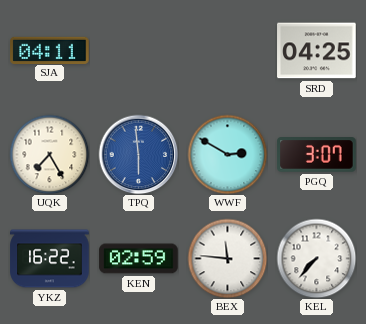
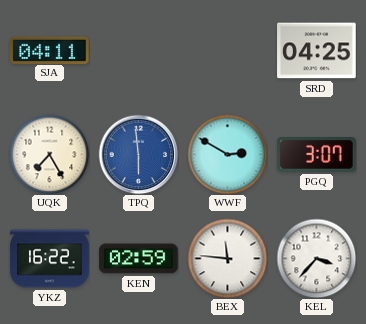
KEL: 7:37 -> 3:37 (316, 258)
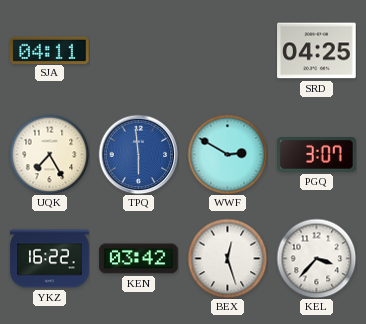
KEN: 02:59 -> 03:42 (139, 259)
BEX: 11:46 -> 12:27 (227, 258)
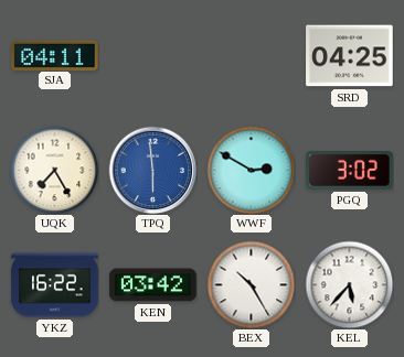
PGQ: 3:07 -> 3:02 (350, 171)
BEX: 12:27 -> 10:25 (251, 284)
KEL: 3:37 -> 5:37 (349, 284)
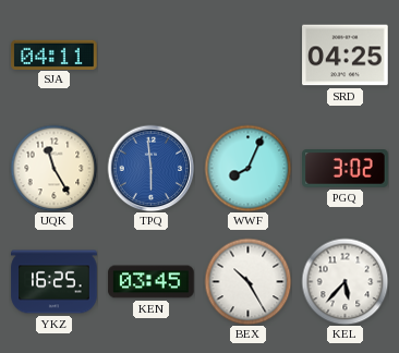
UQK: 7:25 -> 11:25 (53, 168)
WWF: 2:50 -> 8:04 (247, 168)
YKZ: 16:22 -> 16:25 (55, 282)
KEN: 03:42 -> 03:45 (152, 282)
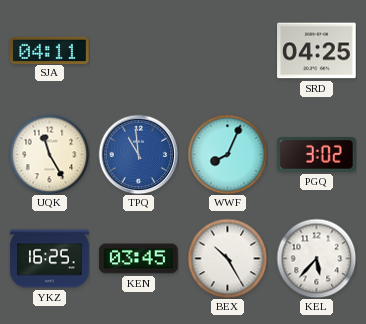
TPQ: 5:59 -> 10:59 (138, 154)
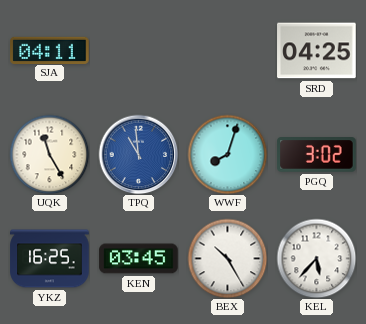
WWF: 8:04 -> 8:03 (227, 154)
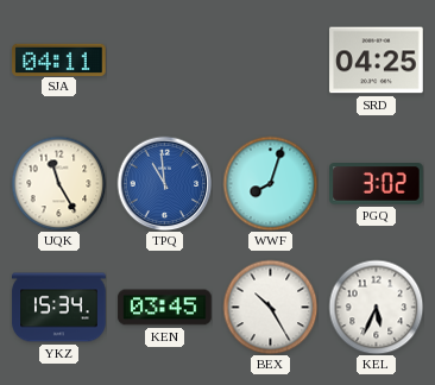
YKZ: 16:25 -> 15:34 (59, 308)
KEL: 5:37 -> 5:34 (376, 307)
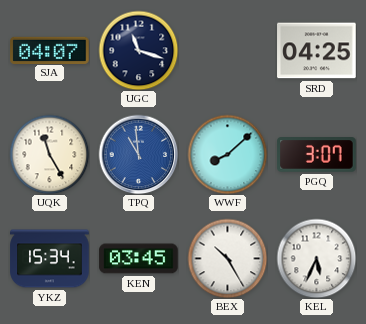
SJA: 04:11 -> 04:07 (50, 50)
UGC: none -> 11:18 (138, 50)
WWF: 8:03 -> 8:08 (227, 154)
PGQ: 3:02 -> 3:07 (317, 155)
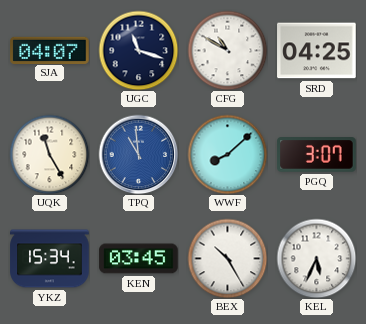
CFG: none -> 10:50 (227, 50)
